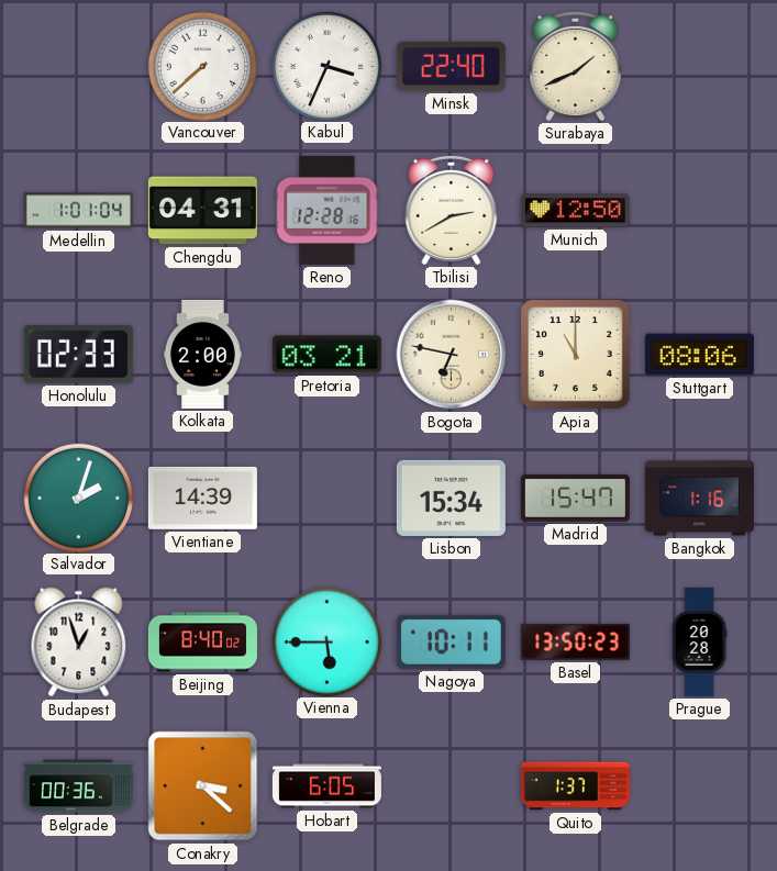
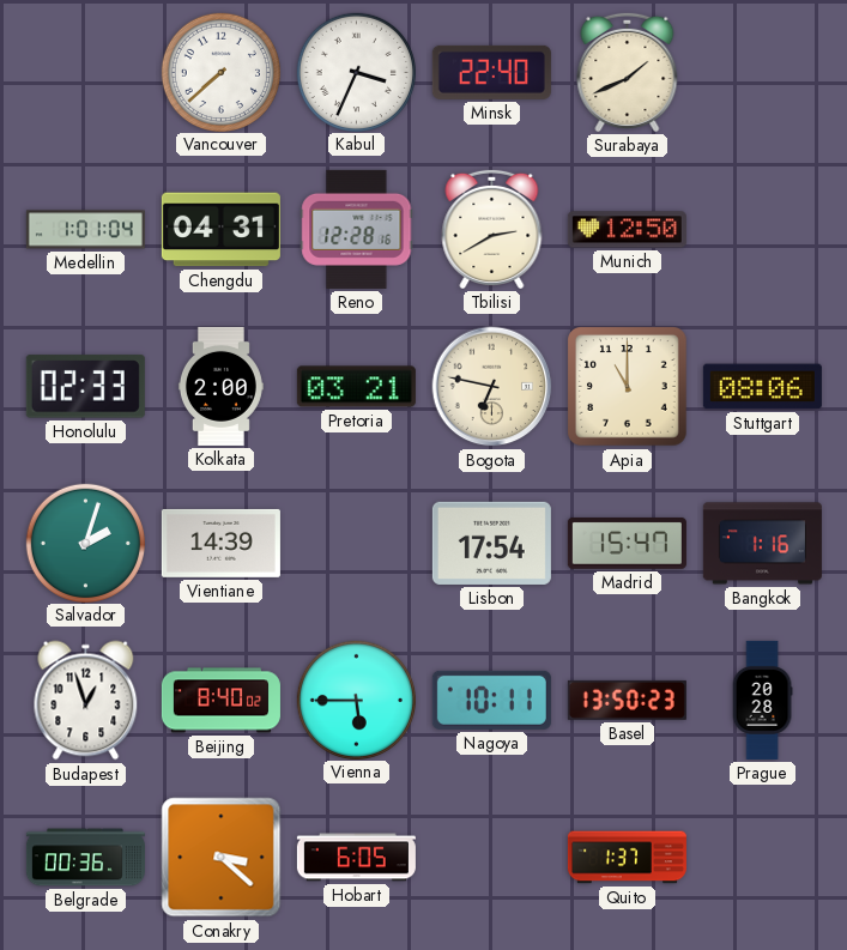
Lisbon: 15:34 -> 17:54 (491, 543)
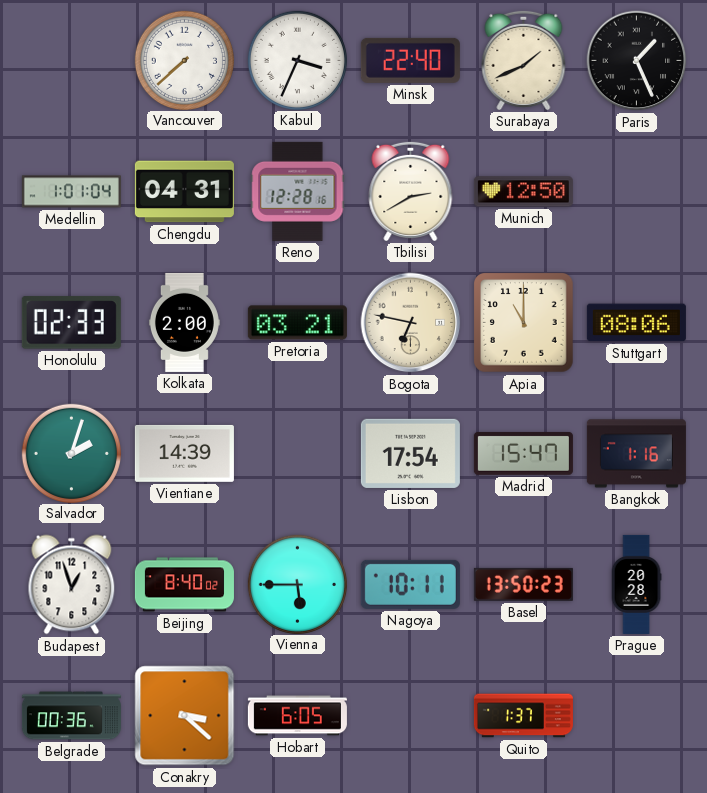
Paris: none -> 1:26 (637, 61)
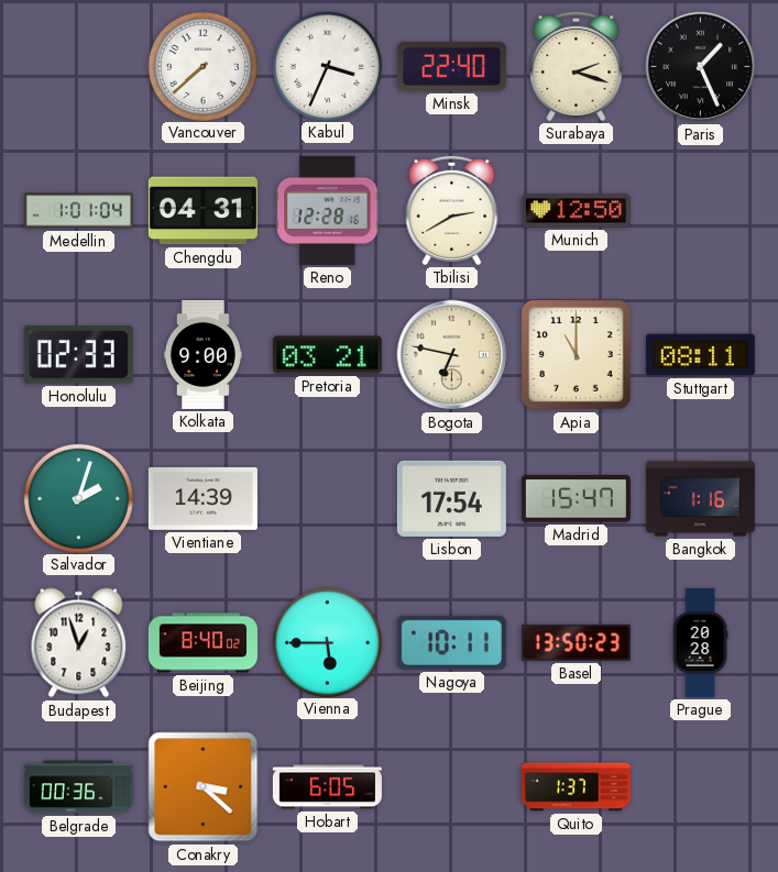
Surabaya: 1:41 -> 2:18 (577, 66)
Kolkata: 2:00 -> 9:00 (202, 354)
Stuttgart: 08:06 -> 08:11 (700, 355)
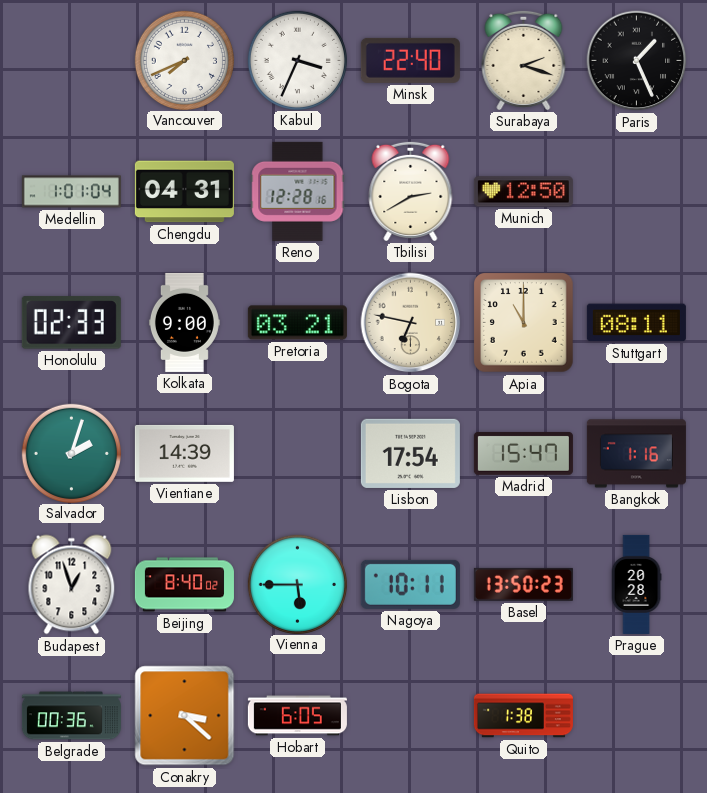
Vancouver: 7:38 -> 7:41 (184, 60)
Quito: 1:37 -> 1:38 (523, 716)
